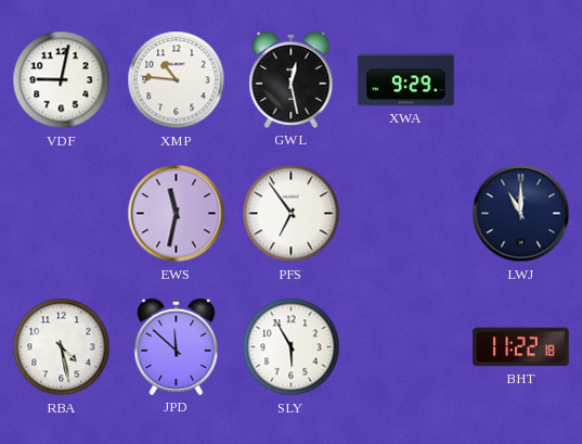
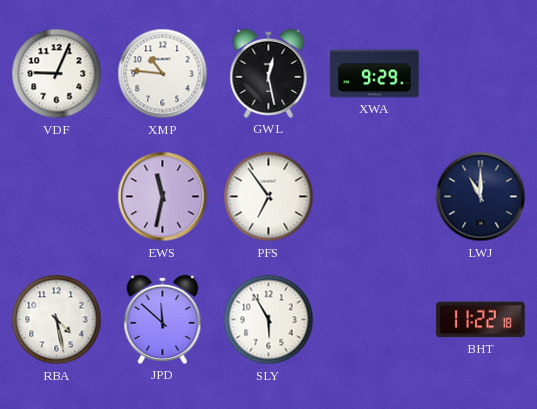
VDF: 9:02 -> 9:04 (57, 74)
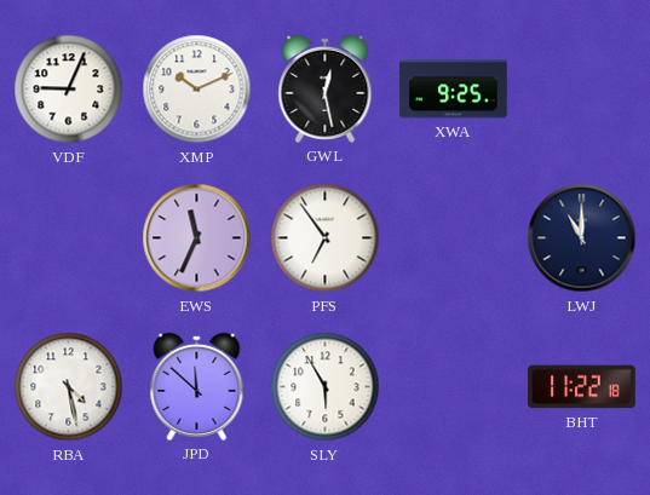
XMP: 10:46 -> 10:11 (197, 90)
XWA: 9:29 -> 9:25 (454, 90)
EWS: 11:32 -> 11:34 (197, 238)
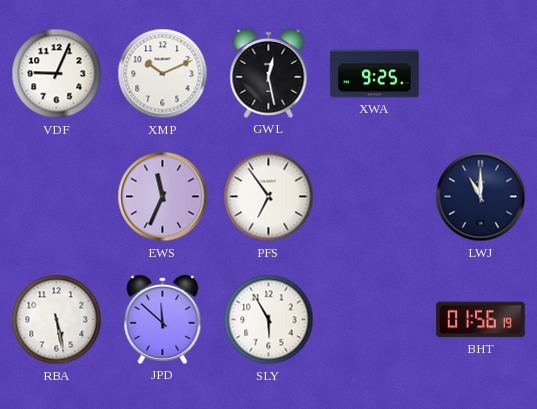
RBA: 4:28 -> 5:28 (57, 320)
BHT: 11:22 -> 01:56 (481, 320)
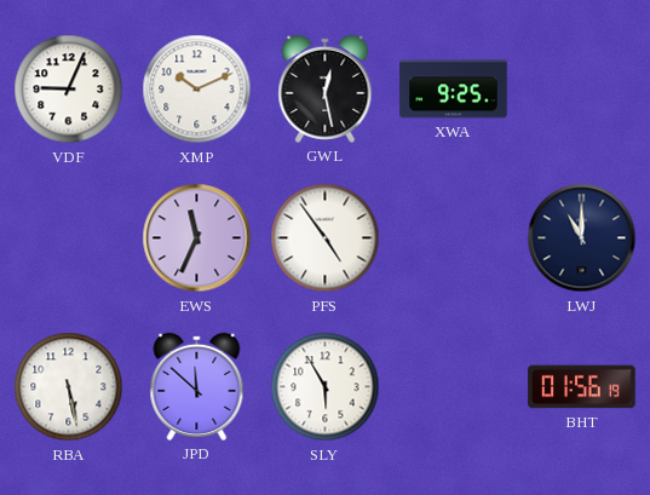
PFS: 6:54 -> 4:54 (326, 238)
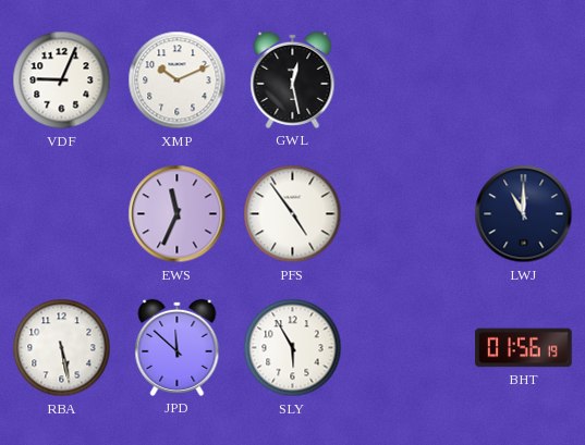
XWA: 9:25 -> none (454, 90)
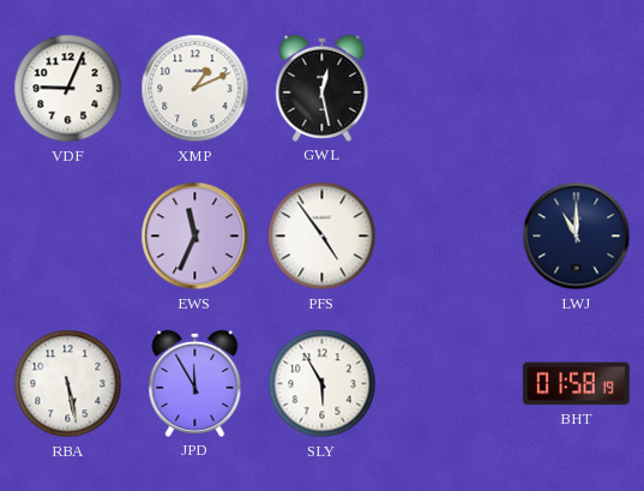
XMP: 10:11 -> 1:11 (195, 89)
JPD: 11:52 -> 11:55 (195, 383)
BHT: 01:56 -> 01:58 (577, 384)
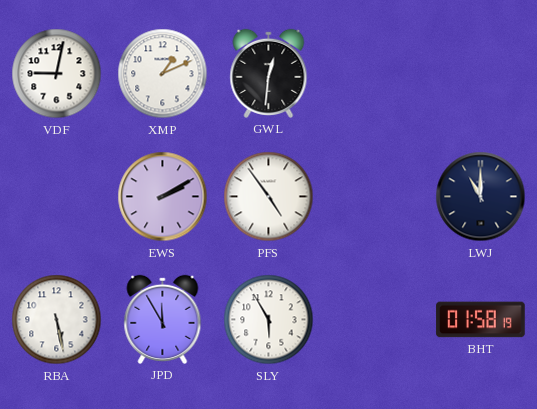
VDF: 9:04 -> 9:02 (57, 74)
GWL: 12:28 -> 12:31 (269, 73)
EWS: 11:34 -> 2:10 (163, 197)
